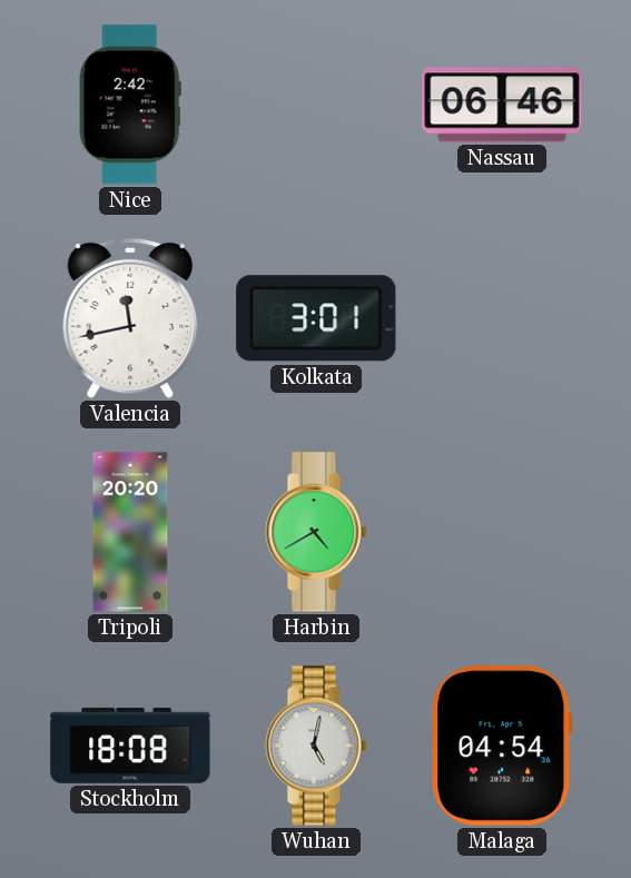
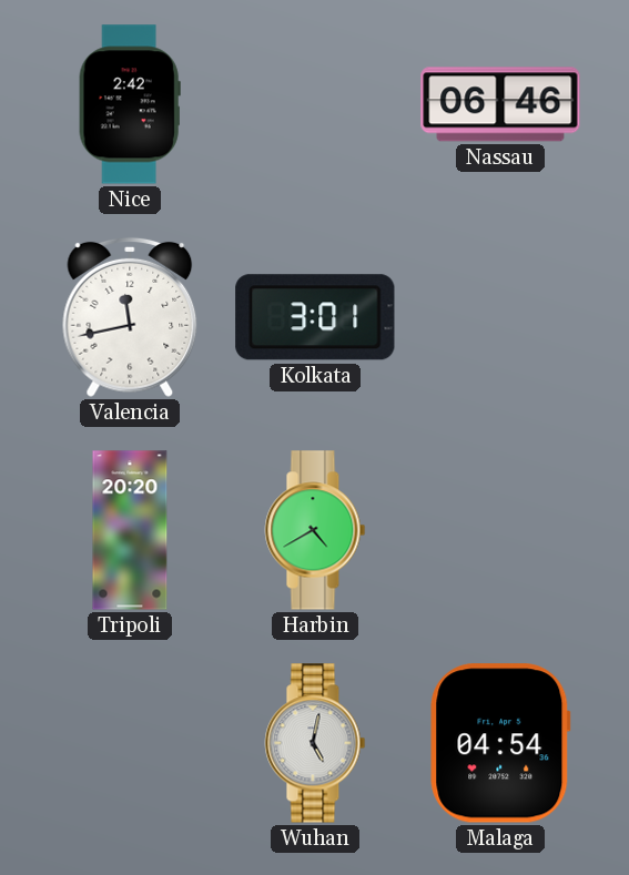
Stockholm: 18:08 -> none (130, 746)
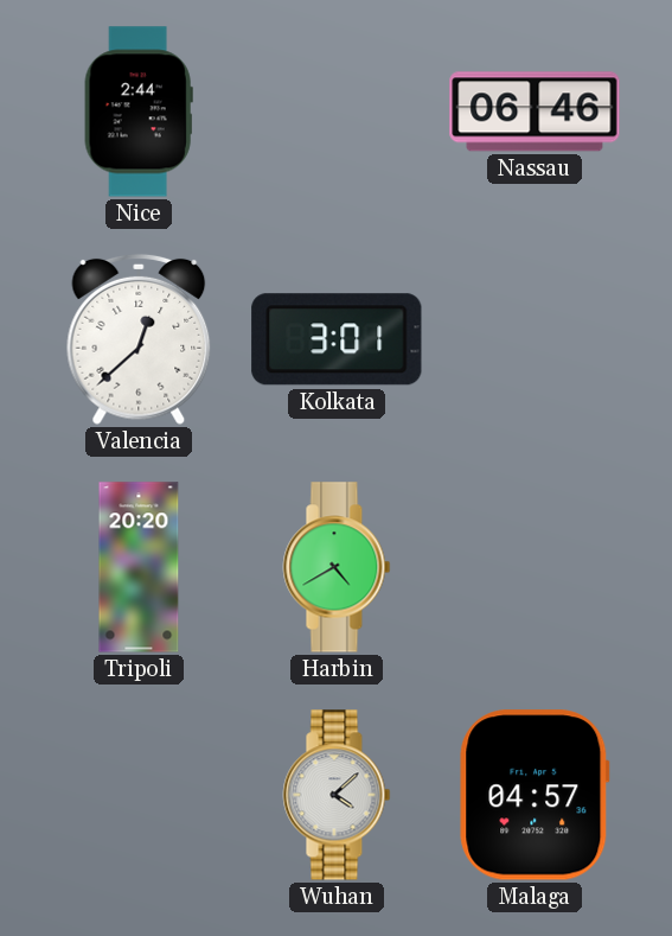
Nice: 2:42 -> 2:44 (139, 112)
Valencia: 11:43 -> 12:38 (139, 339)
Wuhan: 5:02 -> 4:08 (337, 795)
Malaga: 04:54 -> 04:57 (535, 795)
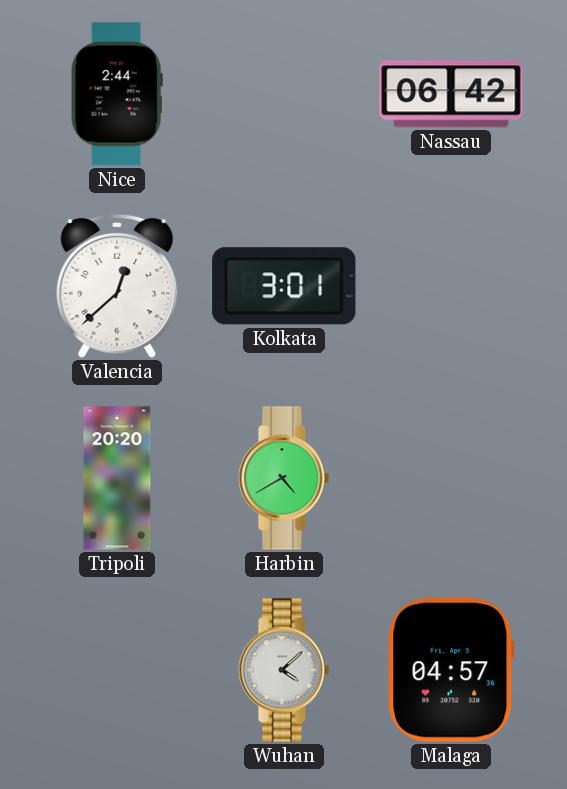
Nassau: 06:46 -> 06:42 (451, 94)
